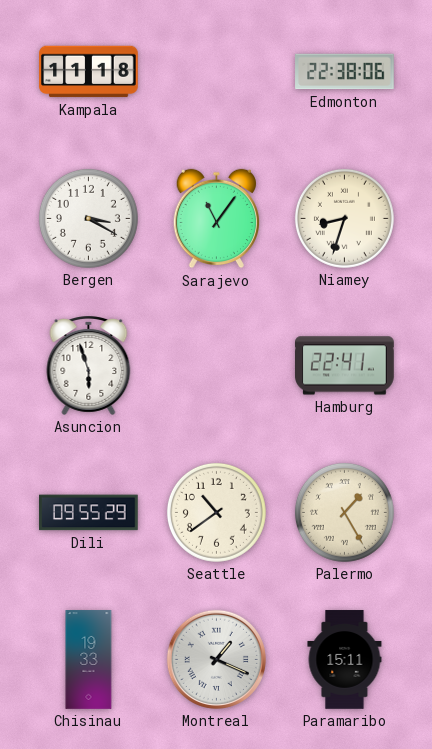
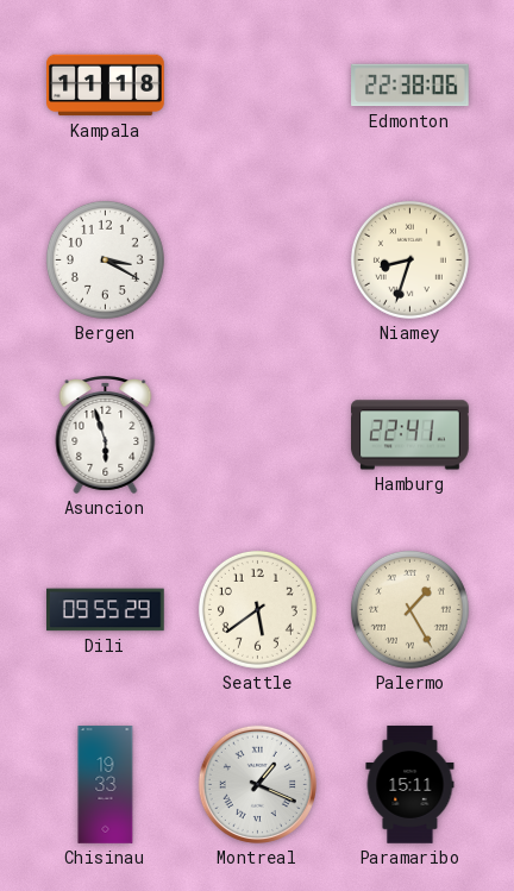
Sarajevo: 11:06 -> none (216, 219)
Seattle: 10:39 -> 5:39 (257, 609)
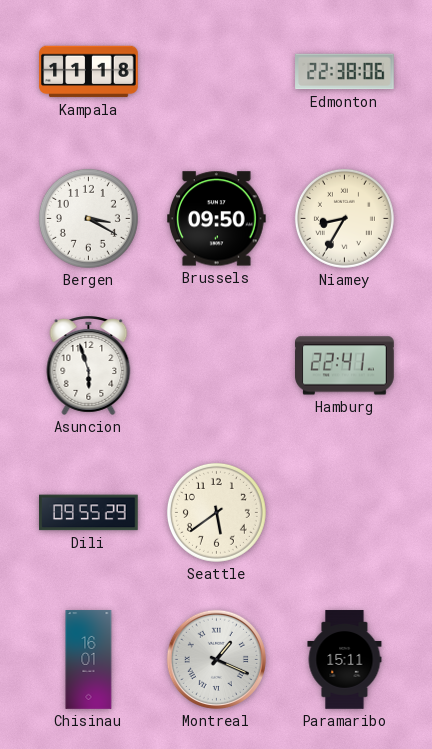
Brussels: none -> 09:50 (217, 219)
Niamey: 8:33 -> 8:35 (344, 218)
Palermo: 1:25 -> none (409, 609)
Chisinau: 19:33 -> 16:01 (89, 660)
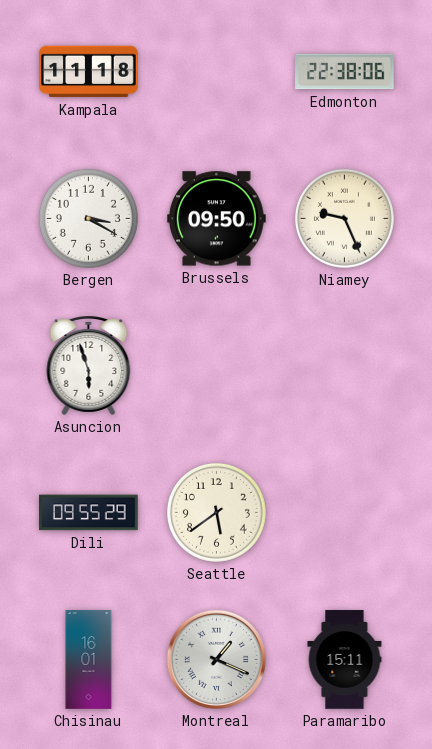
Niamey: 8:35 -> 9:26 (344, 218)
Hamburg: 22:41 -> none (345, 366)
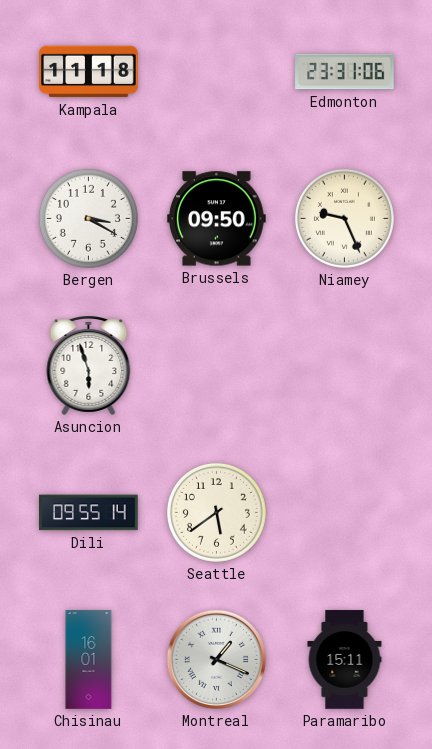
Edmonton: 22:38 -> 23:31 (345, 72)
Dili: 09:55:29 -> 09:55:14 (89, 513)
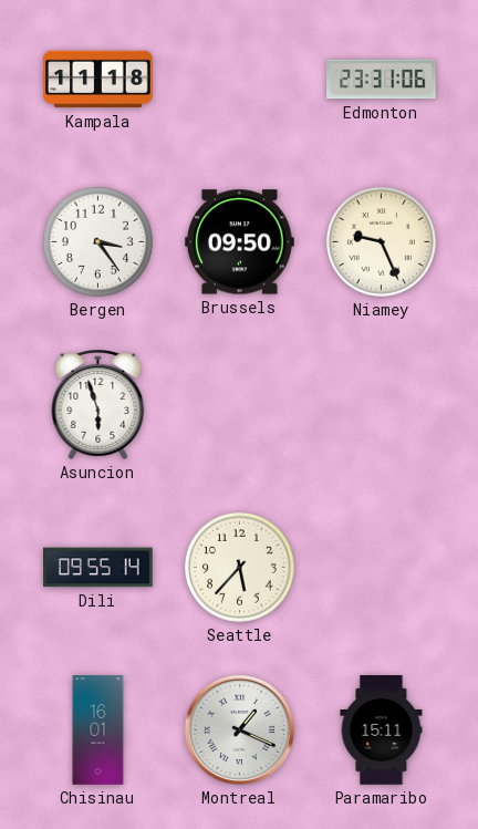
Bergen: 3:20 -> 3:24 (97, 241)
Seattle: 5:39 -> 5:37 (239, 567)
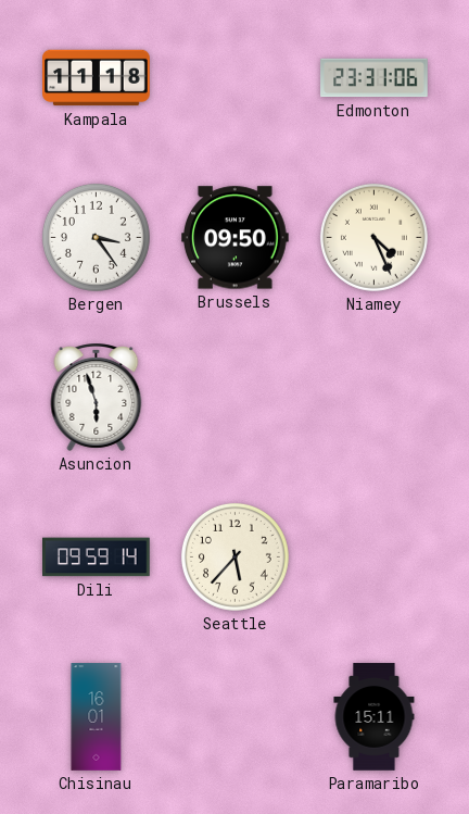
Niamey: 9:26 -> 4:26 (373, 237)
Dili: 09:55 -> 09:59 (97, 558)
Montreal: 1:19 -> none (239, 729)
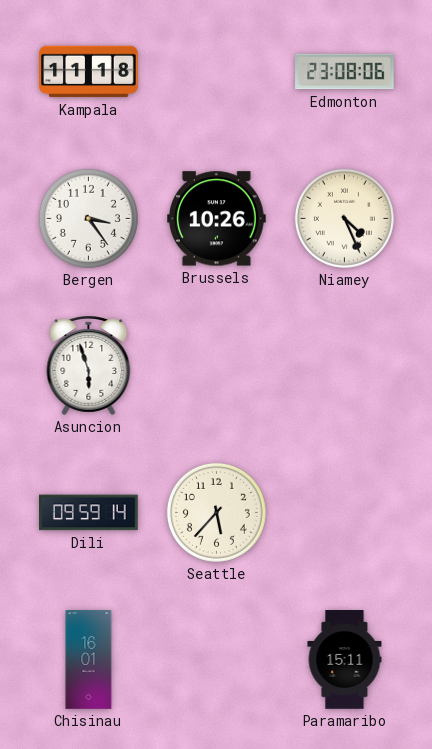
Edmonton: 23:31 -> 23:08 (345, 72)
Brussels: 09:50 -> 10:26 (217, 219)
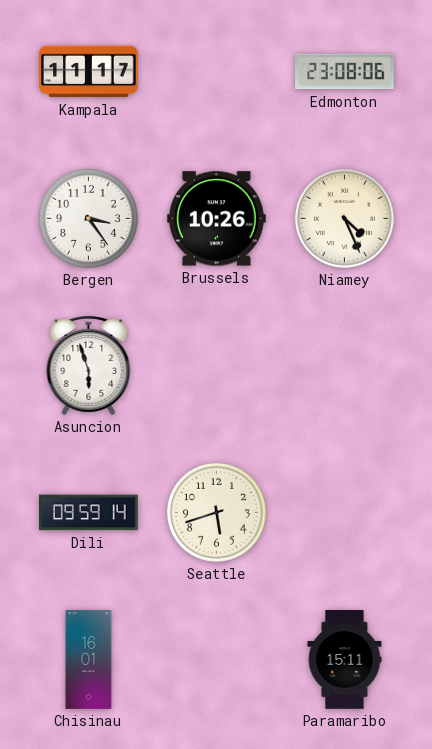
Kampala: 11:18 -> 11:17 (89, 72)
Seattle: 5:37 -> 5:42 (216, 512)
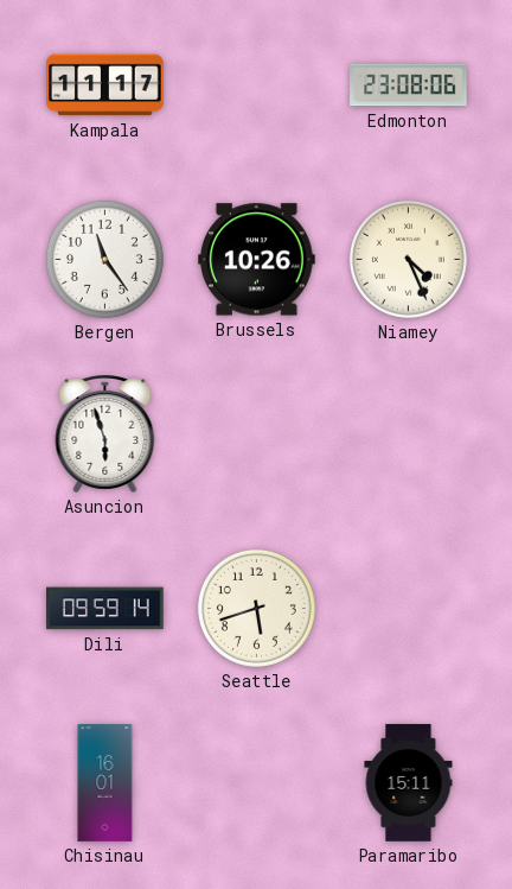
Bergen: 3:24 -> 11:24 (104, 259)
